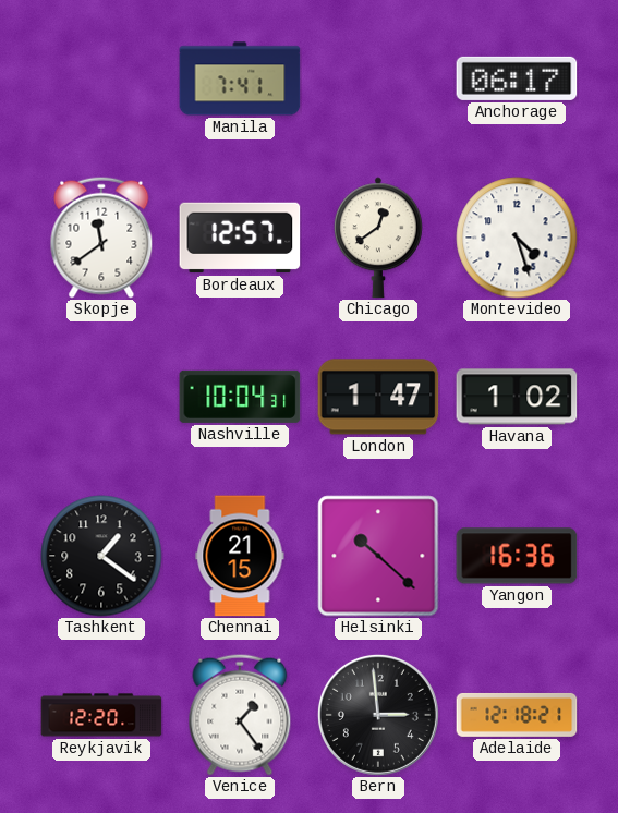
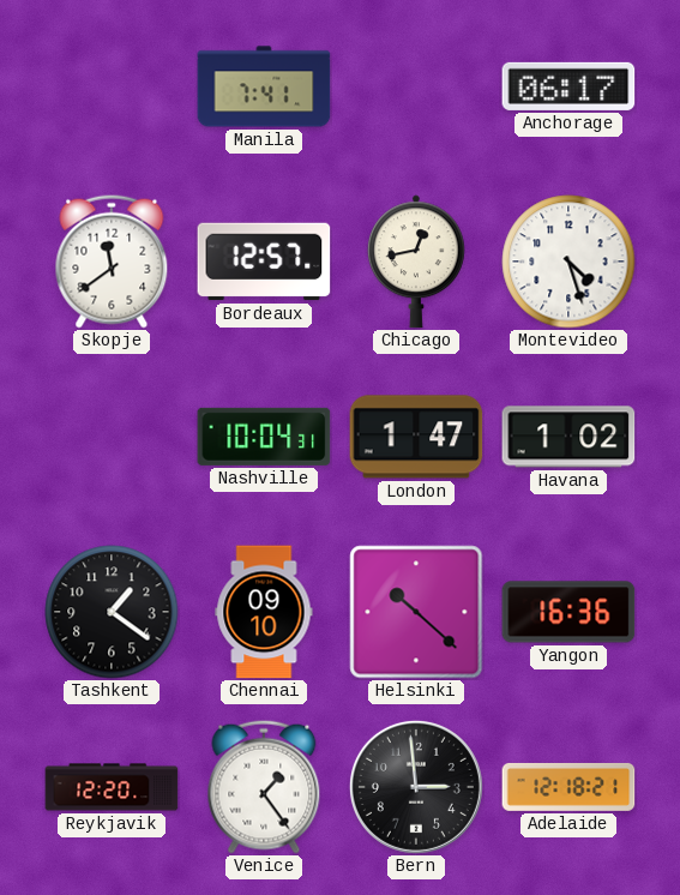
Chicago: 12:39 -> 12:43 (416, 262)
Chennai: 21:15 -> 09:10 (264, 612)
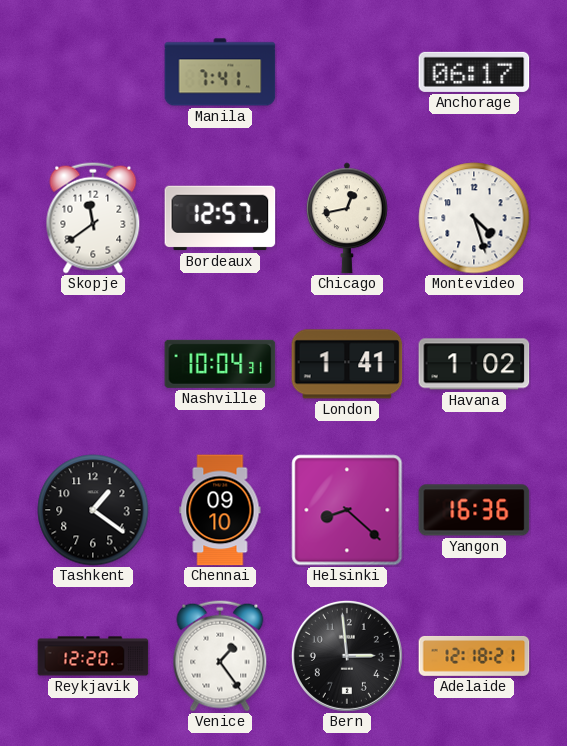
London: 1:47 -> 1:41 (347, 364)
Helsinki: 10:22 -> 8:22 (347, 510)
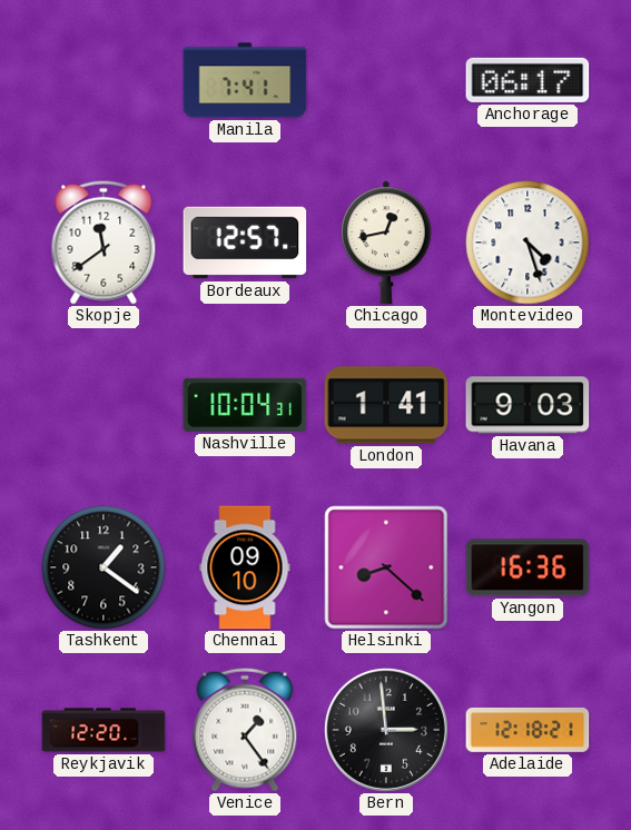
Havana: 1:02 -> 9:03 (528, 405)
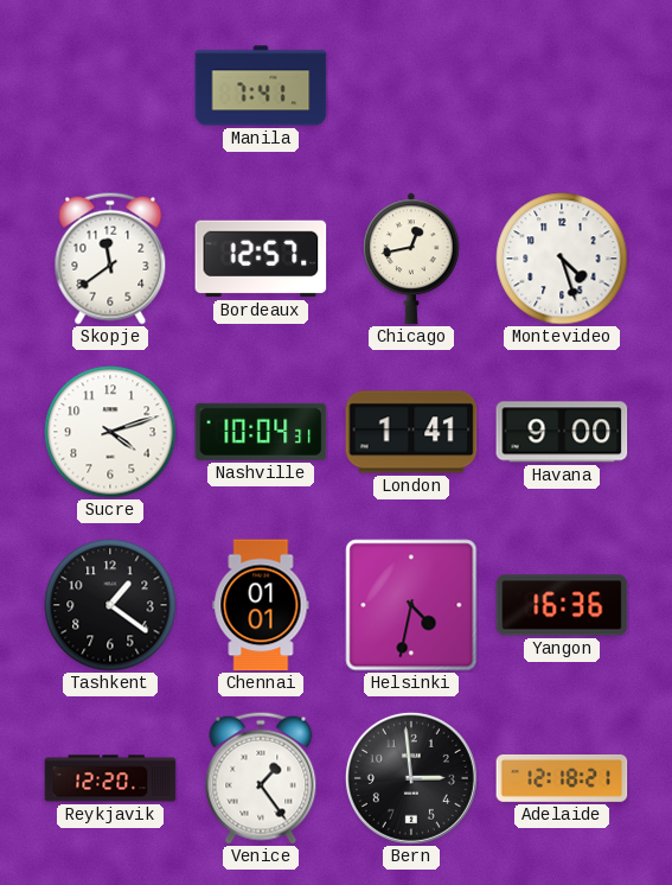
Anchorage: 06:17 -> none (528, 80)
Sucre: none -> 4:12 (110, 432)
Havana: 9:03 -> 9:00 (562, 432)
Chennai: 09:10 -> 01:01 (261, 605)
Helsinki: 8:22 -> 4:32 (411, 605)
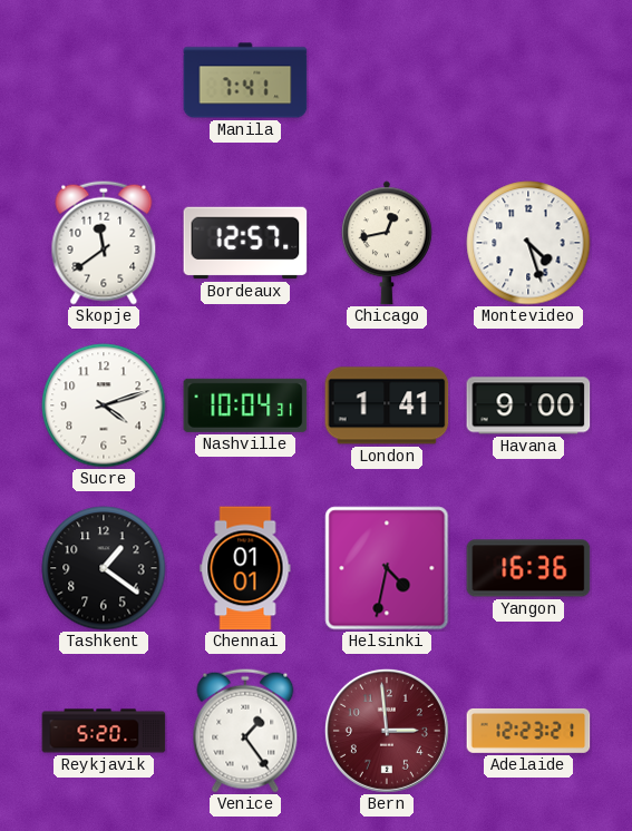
Reykjavik: 12:20 -> 5:20 (104, 731)
Bern dial: black -> burgundy (387, 731)
Adelaide: 12:18 -> 12:23 (528, 731)
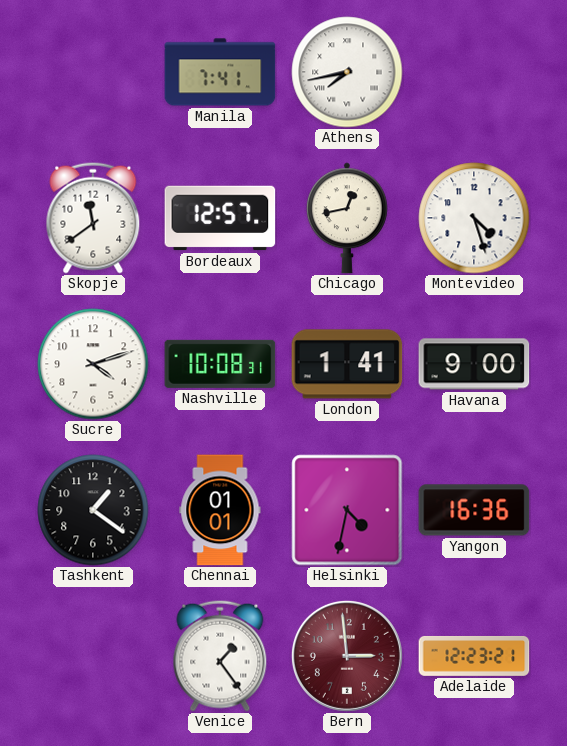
Athens: none -> 7:43 (347, 72)
Nashville: 10:04 -> 10:08 (220, 364)
Reykjavik: 5:20 -> none (104, 731)
